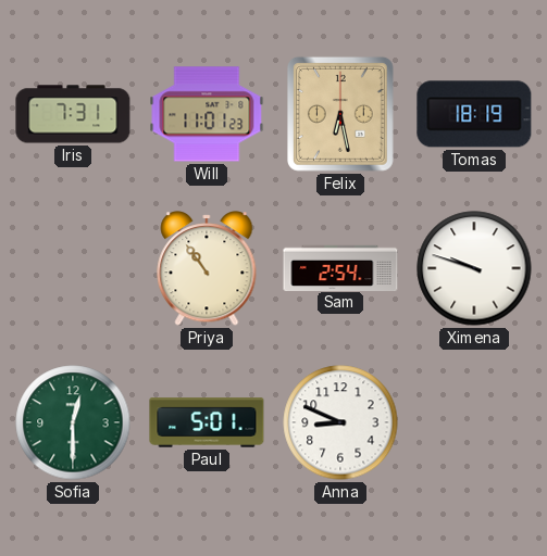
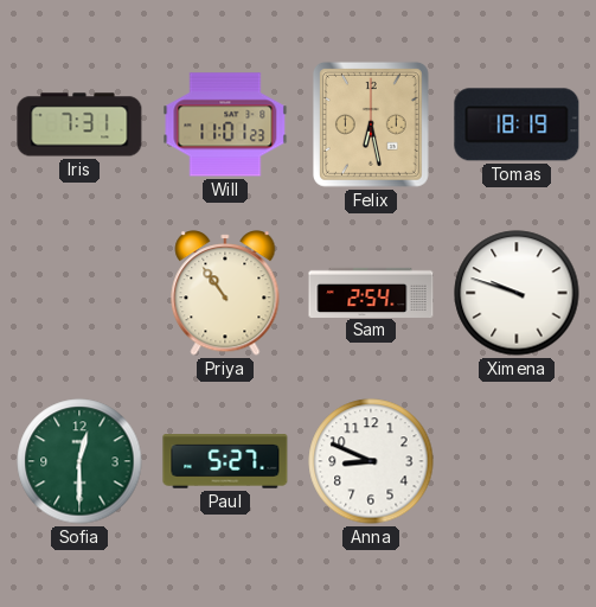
Paul: 5:01 -> 5:27 (225, 461)
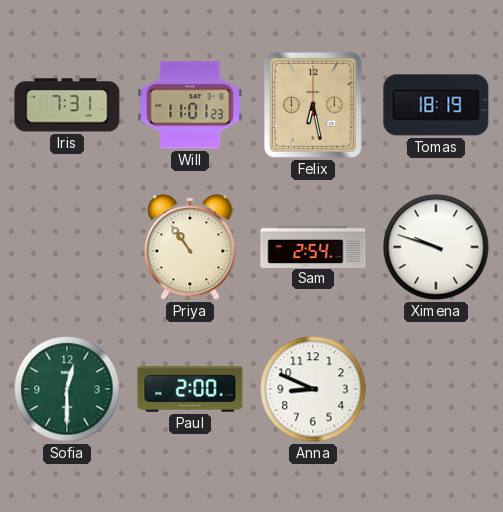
Paul: 5:27 -> 2:00 (190, 389)
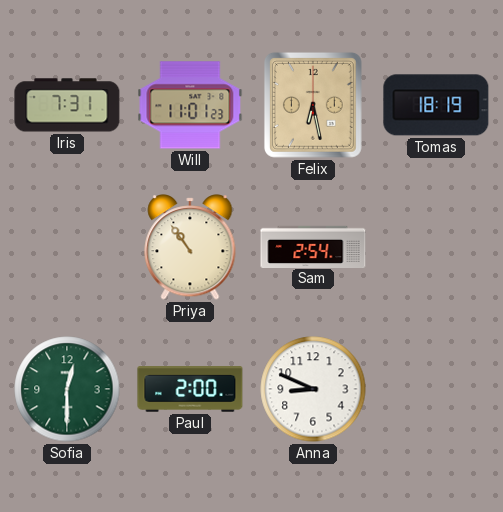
Ximena: 9:48 -> none (436, 247)
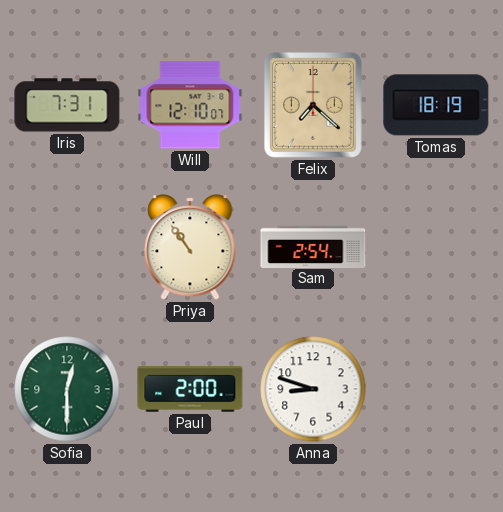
Will: 11:01 -> 12:10 (190, 105)
Felix: 6:28 -> 7:22 (313, 105)
Anna: 8:49 -> 8:48 (313, 389)
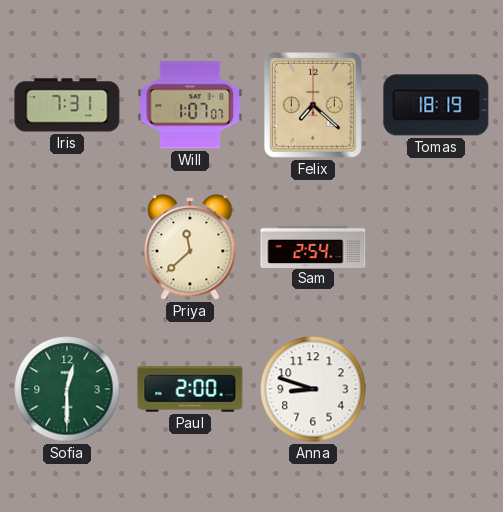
Will: 12:10 -> 1:07 (190, 105)
Priya: 10:54 -> 11:38 (190, 247)
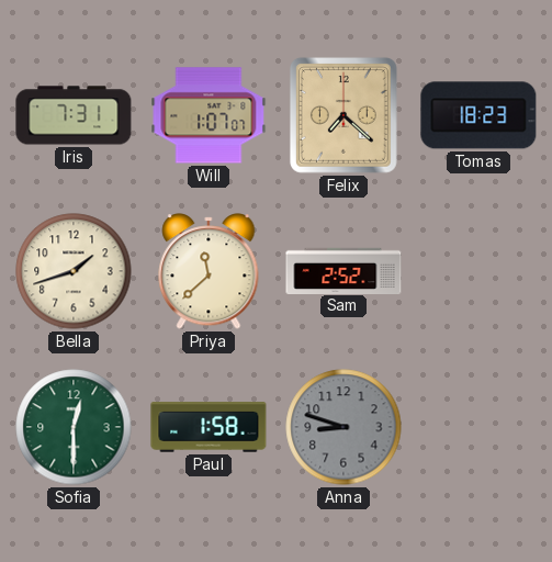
Tomas: 18:19 -> 18:23 (478, 115)
Bella: none -> 1:42 (74, 271)
Sam: 2:54 -> 2:52 (343, 270)
Paul: 2:00 -> 1:58 (209, 427)
Anna dial: white -> grey (343, 427)
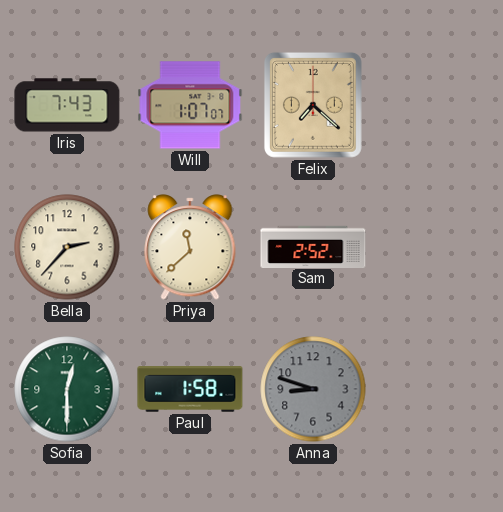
Iris: 7:31 -> 7:43 (67, 105)
Tomas: 18:23 -> none (478, 115)
Bella: 1:42 -> 2:37 (67, 247)
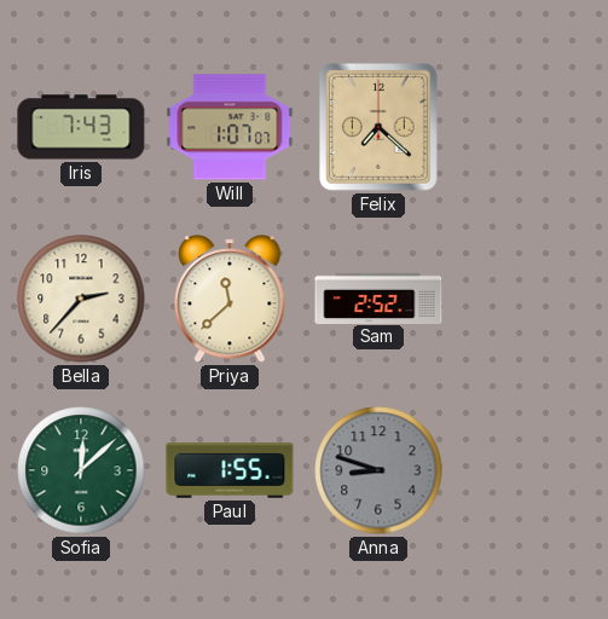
Sofia: 12:30 -> 12:08 (81, 470)
Paul: 1:58 -> 1:55 (230, 470)
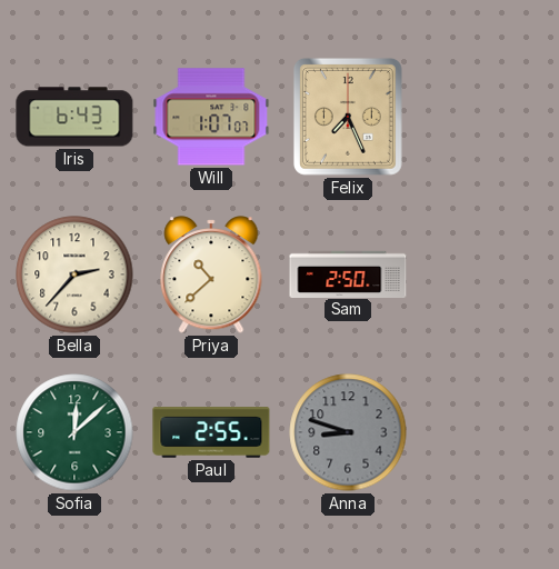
Iris: 7:43 -> 6:43 (74, 117)
Felix: 7:22 -> 7:26 (348, 117)
Priya: 11:38 -> 10:38 (211, 274)
Sam: 2:52 -> 2:50 (348, 273)
Paul: 1:55 -> 2:55 (211, 432)
